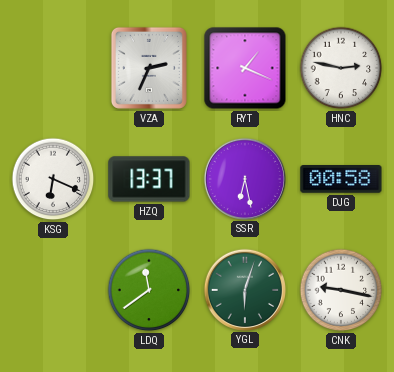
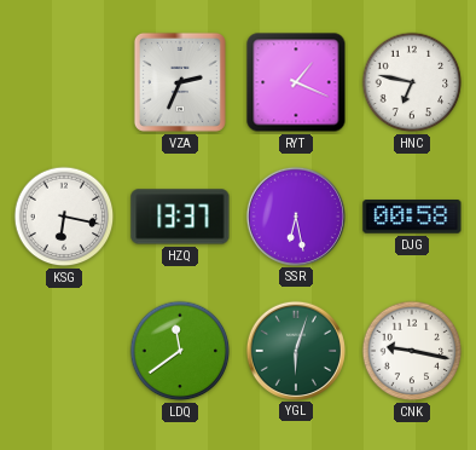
HNC: 2:47 -> 6:47 (412, 82)
KSG: 6:19 -> 6:17 (64, 217)
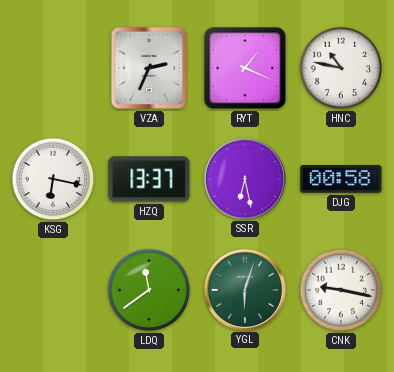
HNC: 6:47 -> 10:47 (341, 68)
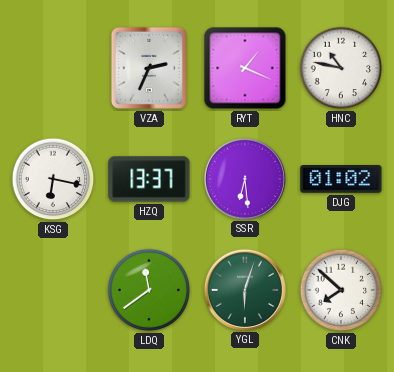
SSR: 6:28 -> 6:29 (244, 178)
DJG: 00:58 -> 01:02 (341, 180)
CNK: 9:17 -> 7:52 (341, 290)
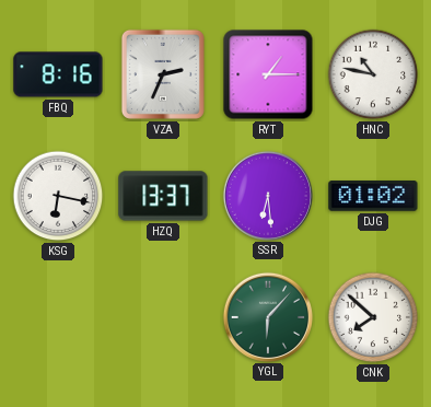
FBQ: none -> 8:16 (58, 74)
RYT: 1:19 -> 1:15 (268, 74)
LDQ: 11:39 -> none (149, 290)
YGL: 6:03 -> 6:07 (267, 316)
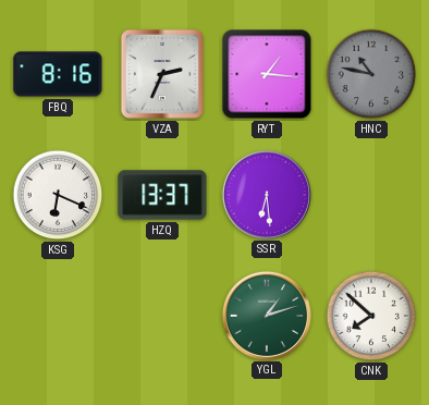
RYT: 1:15 -> 1:16 (267, 74)
HNC dial: white -> grey (371, 74)
KSG: 6:17 -> 6:19 (58, 195)
DJG: 01:02 -> none (373, 197)
YGL: 6:07 -> 1:12 (266, 315)
